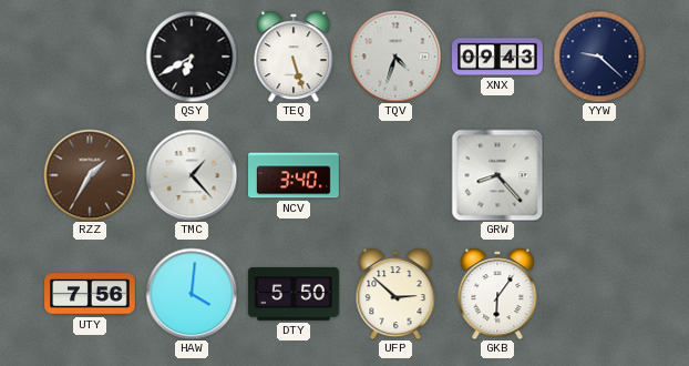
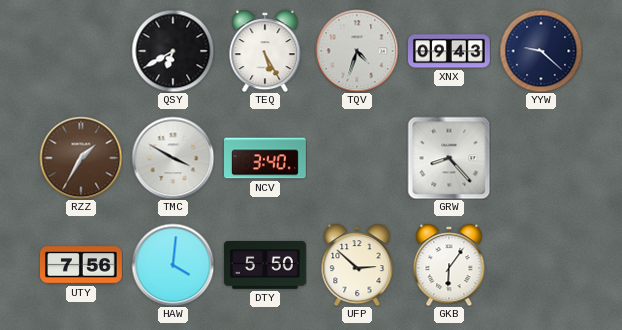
TEQ: 5:27 -> 5:25 (265, 51)
TMC: 1:23 -> 3:50 (173, 158)
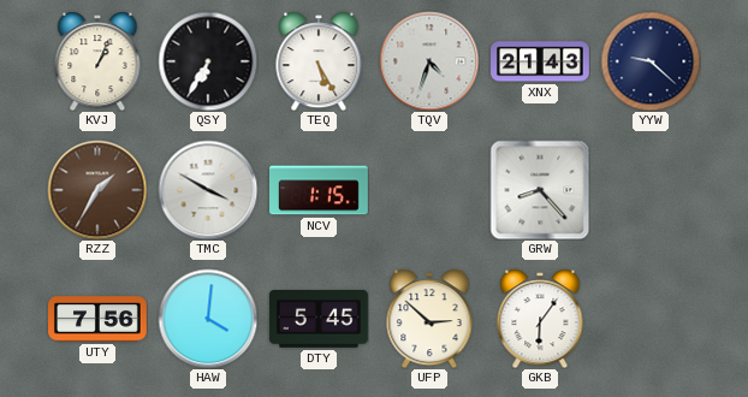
KVJ: none -> 1:04 (97, 61)
QSY: 6:40 -> 6:35 (208, 61)
XNX: 09:43 -> 21:43 (541, 61)
NCV: 3:40 -> 1:15 (320, 190)
DTY: 5:50 -> 5:45 (319, 320)
